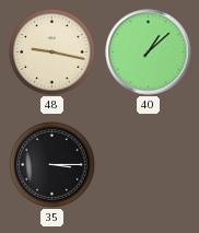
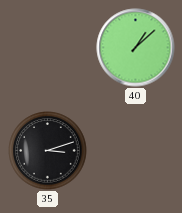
48: 9:17 -> none (52, 53)
35: 3:15 -> 3:12 (48, 151)
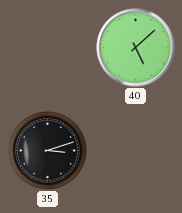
40: 1:08 -> 5:08 (136, 48)
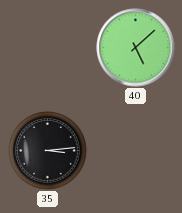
35: 3:12 -> 3:14 (48, 151)
